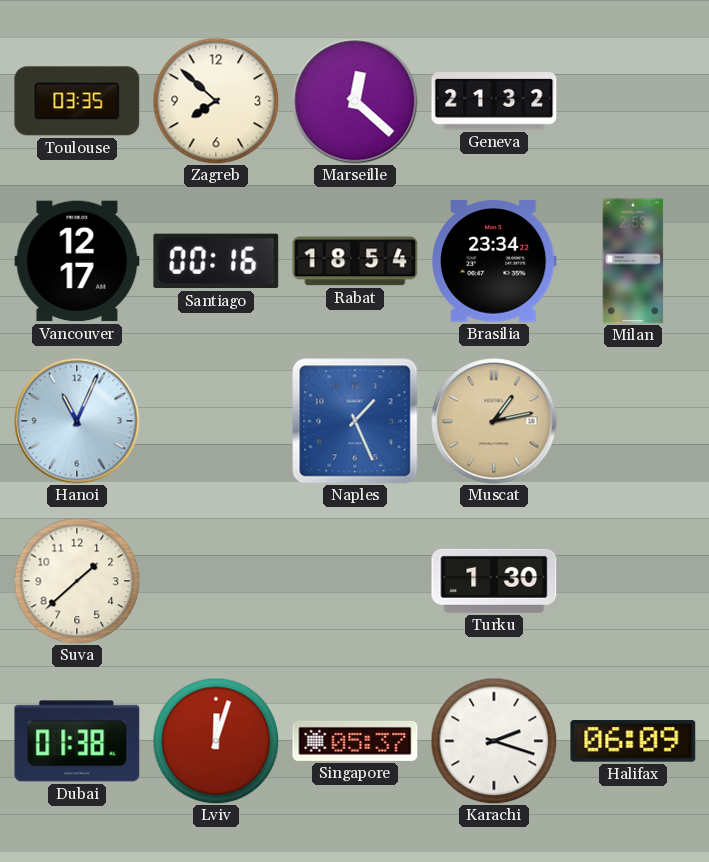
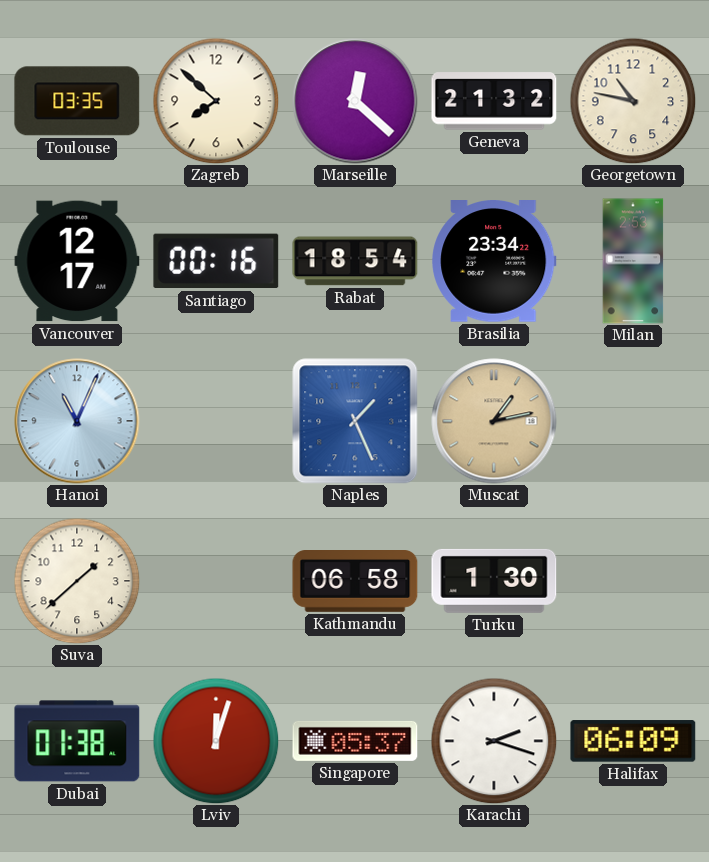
Georgetown: none -> 10:47 (633, 101)
Kathmandu: none -> 06:58 (355, 582)
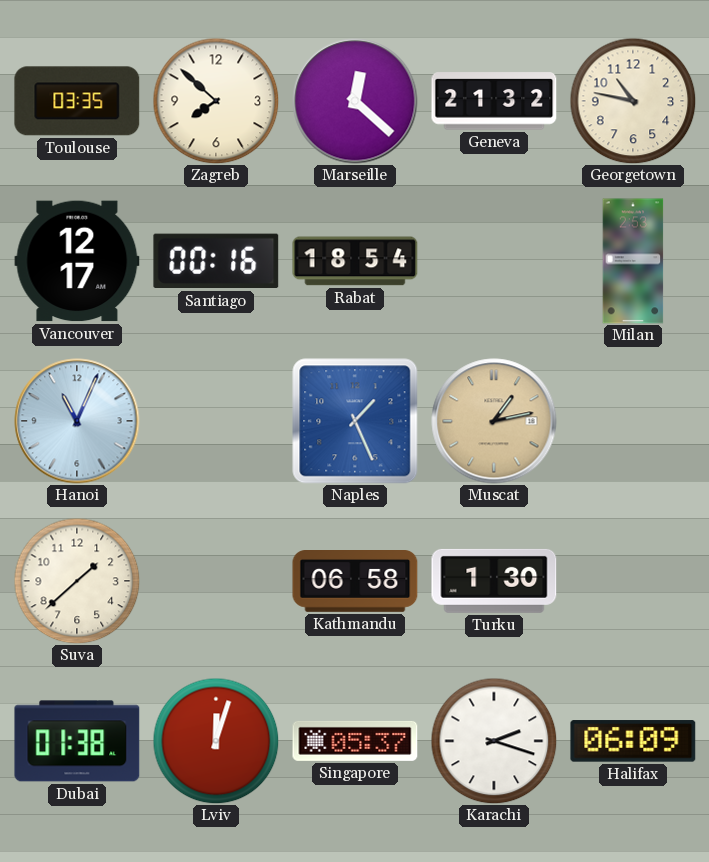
Brasilia: 23:34 -> none (494, 261)
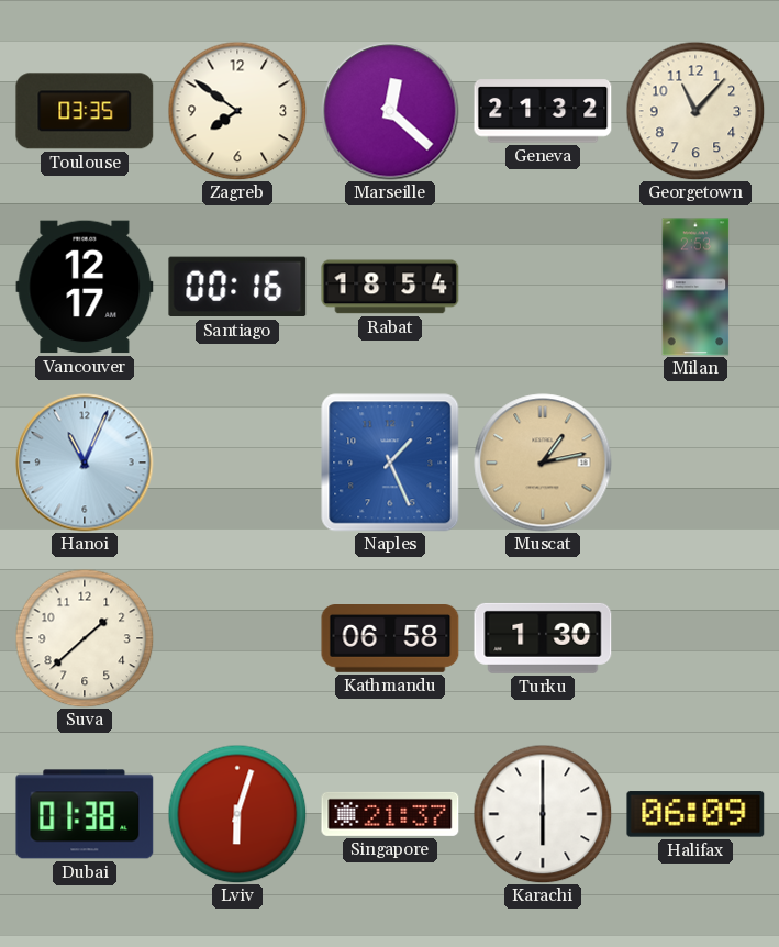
Zagreb: 7:52 -> 7:51 (237, 111)
Georgetown: 10:47 -> 11:07 (695, 111)
Lviv: 12:03 -> 6:03 (237, 814)
Singapore: 05:37 -> 21:37 (390, 814)
Karachi: 2:18 -> 6:00 (543, 814)
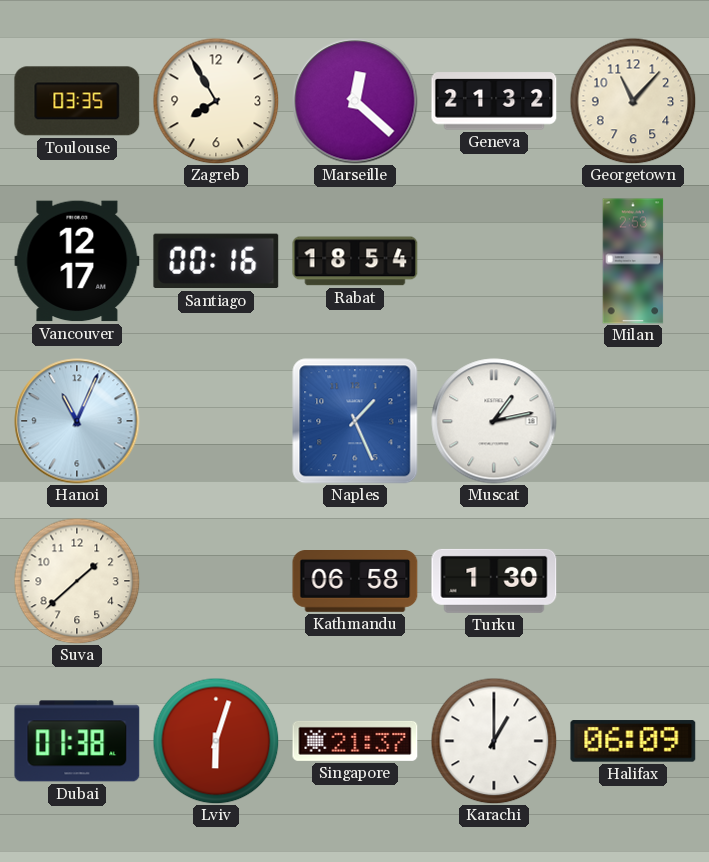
Zagreb: 7:51 -> 7:55 (216, 101)
Muscat dial: champagne -> white (494, 421)
Karachi: 6:00 -> 1:00 (494, 741)
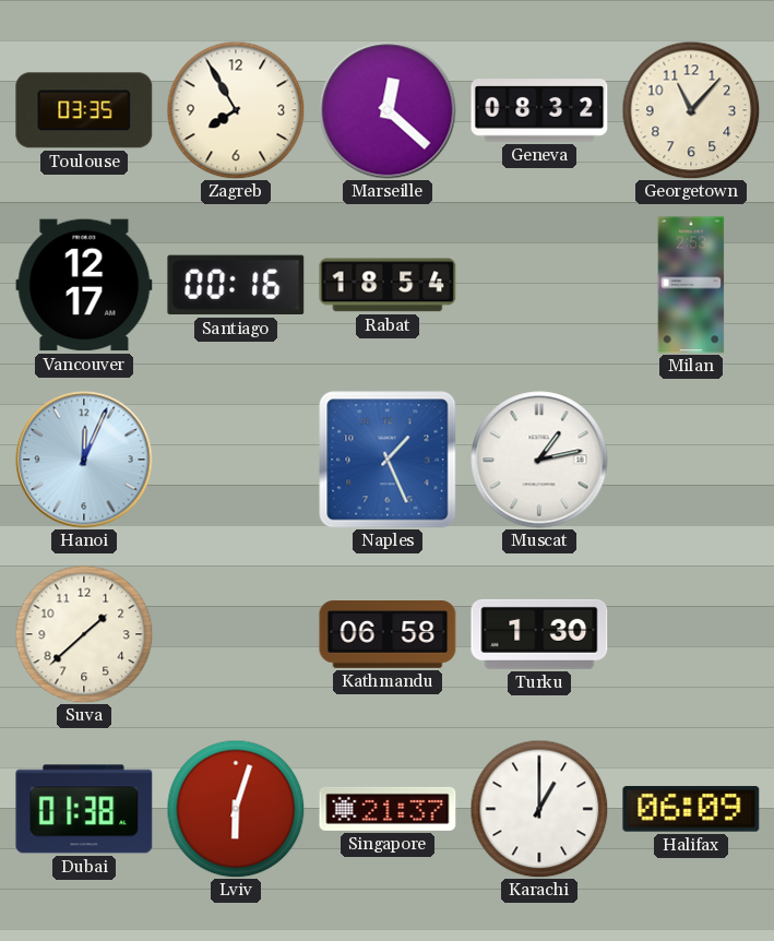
Geneva: 21:32 -> 08:32 (539, 110)
Hanoi: 11:04 -> 12:04 (84, 460)
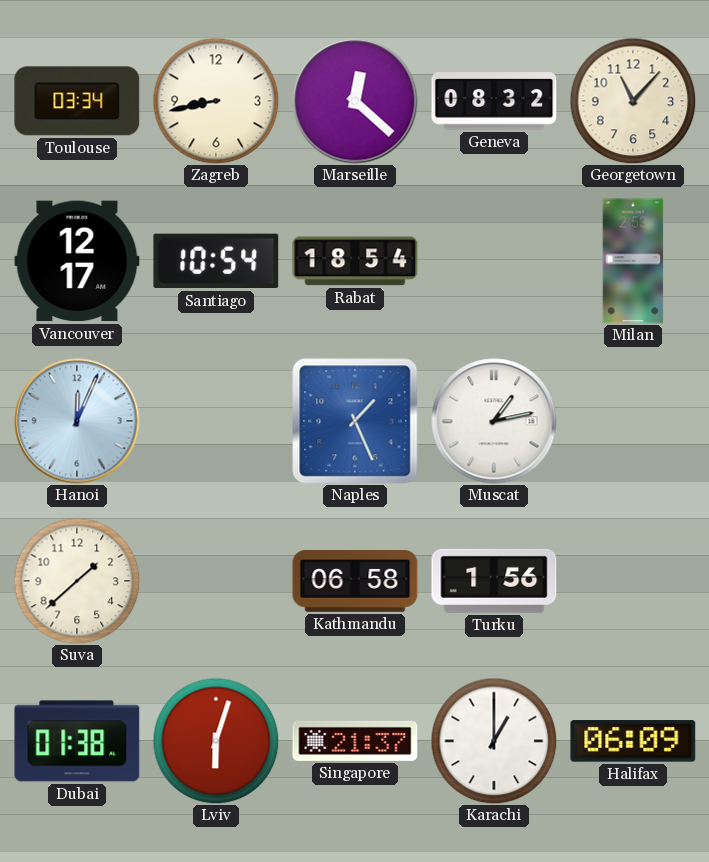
Toulouse: 03:35 -> 03:34 (77, 101)
Zagreb: 7:55 -> 8:43 (216, 101)
Santiago: 00:16 -> 10:54 (216, 261)
Turku: 1:30 -> 1:56 (494, 581)
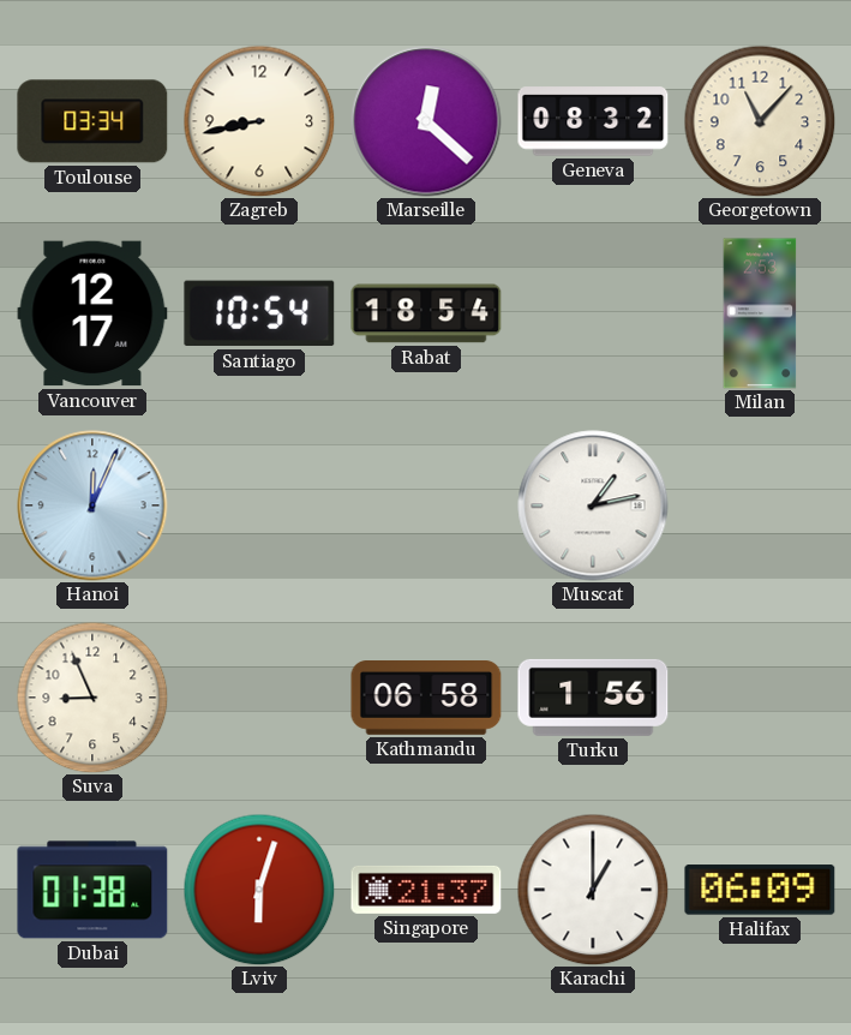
Naples: 1:26 -> none (355, 421)
Suva: 1:38 -> 8:56 (92, 698)
